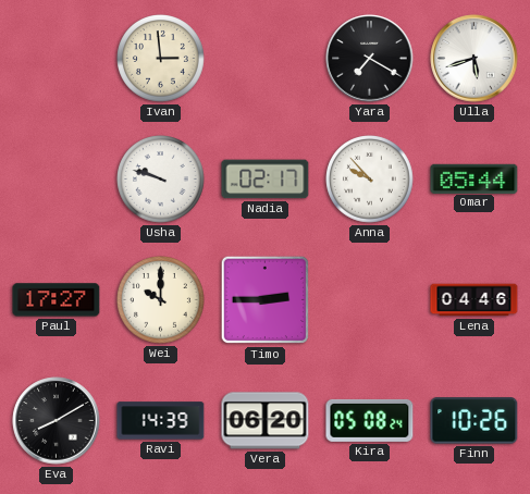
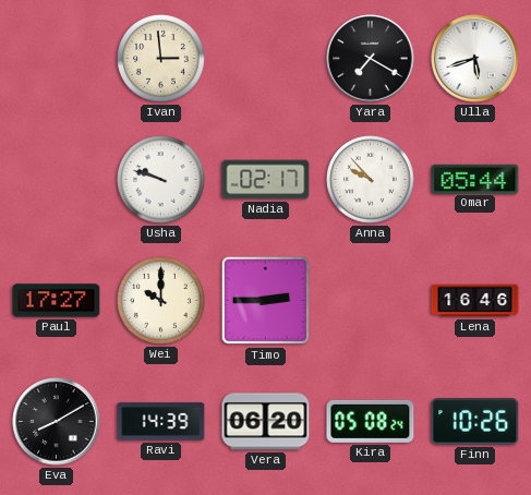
Lena: 04:46 -> 16:46 (475, 301)
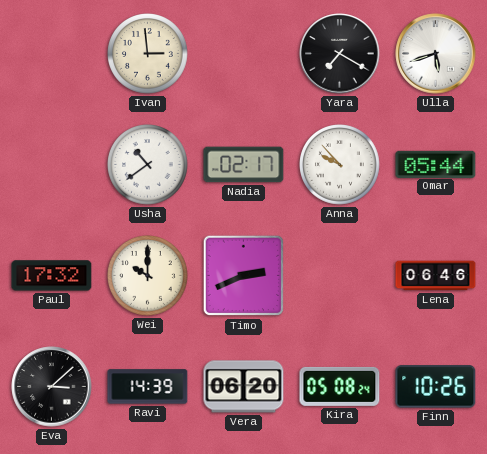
Usha: 9:48 -> 10:39 (148, 165)
Paul: 17:27 -> 17:32 (52, 276)
Timo: 2:45 -> 2:41 (244, 276)
Lena: 16:46 -> 06:46 (436, 276)
Eva: 8:10 -> 3:08 (52, 387)
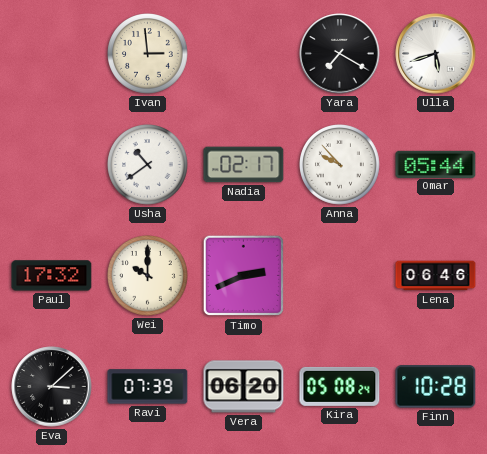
Ravi: 14:39 -> 07:39 (148, 387)
Finn: 10:26 -> 10:28 (436, 387)
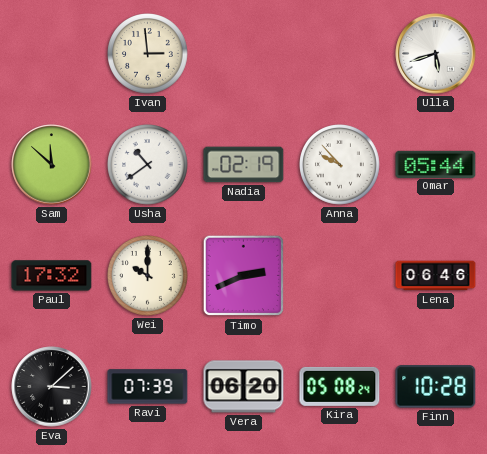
Yara: 7:20 -> none (340, 54)
Sam: none -> 11:52 (52, 165)
Nadia: 02:17 -> 02:19 (244, 165)
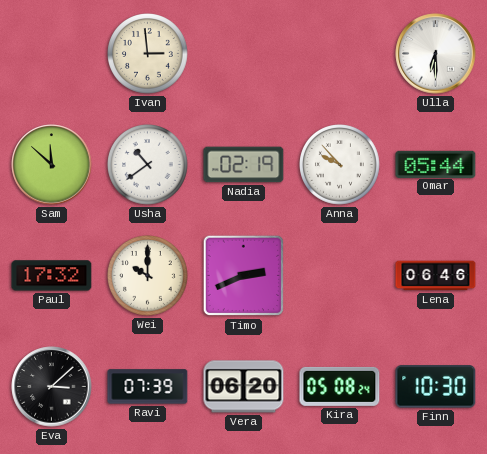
Ulla: 5:42 -> 6:30 (436, 54)
Finn: 10:28 -> 10:30 (436, 387)
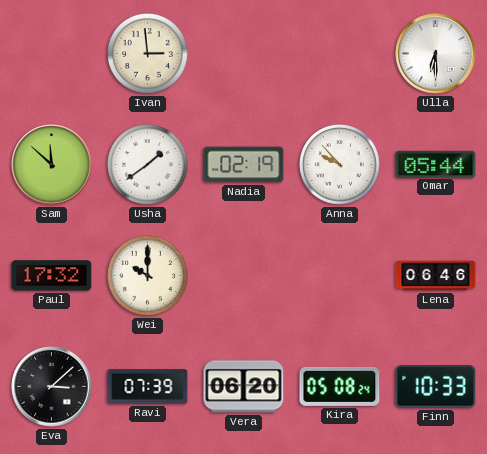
Usha: 10:39 -> 1:39 (148, 165)
Timo: 2:41 -> none (244, 276)
Finn: 10:30 -> 10:33 (436, 387)
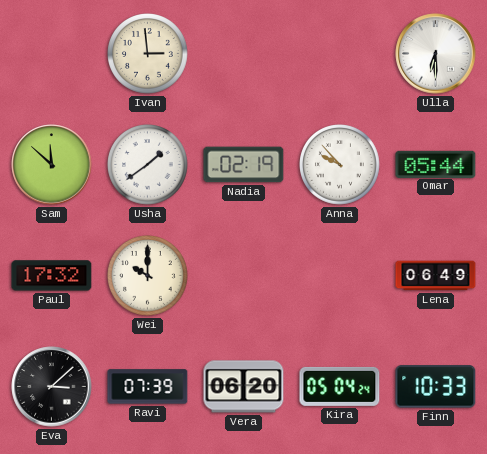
Lena: 06:46 -> 06:49 (436, 276)
Kira: 05:08 -> 05:04 (340, 386)
